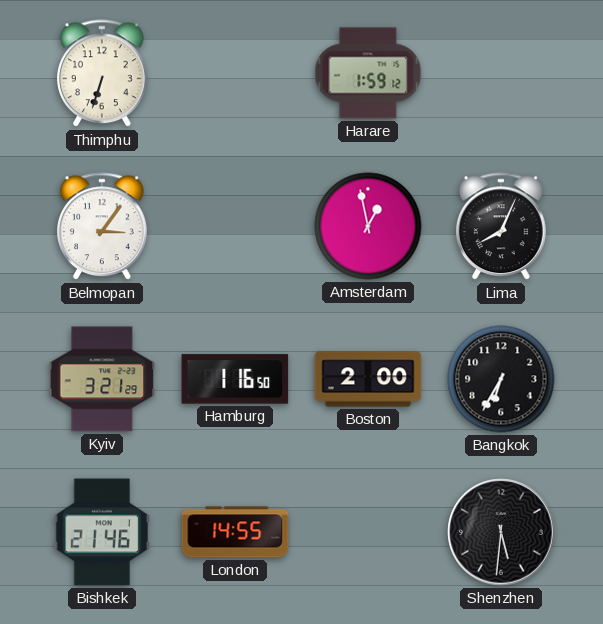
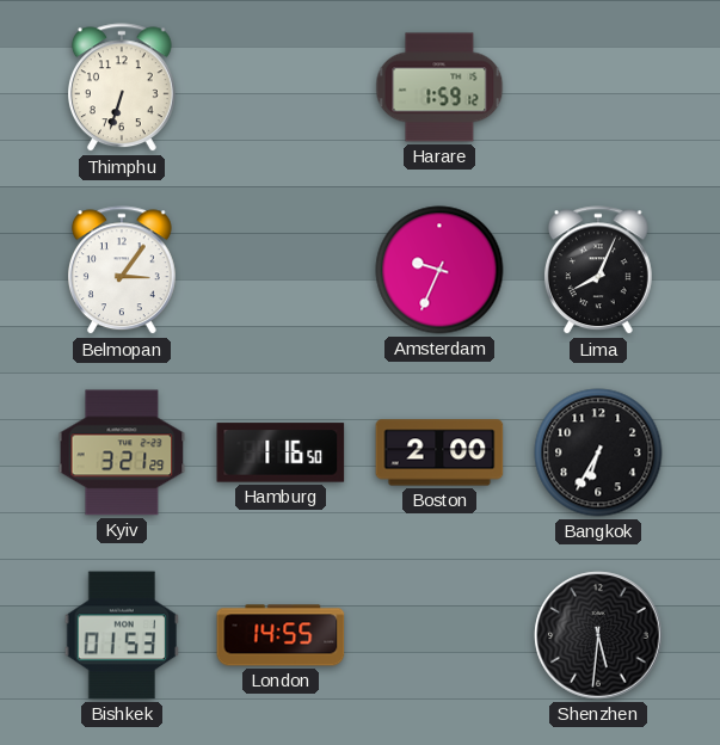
Amsterdam: 12:58 -> 9:34 (439, 270)
Bishkek: 21:46 -> 01:53 (121, 635)
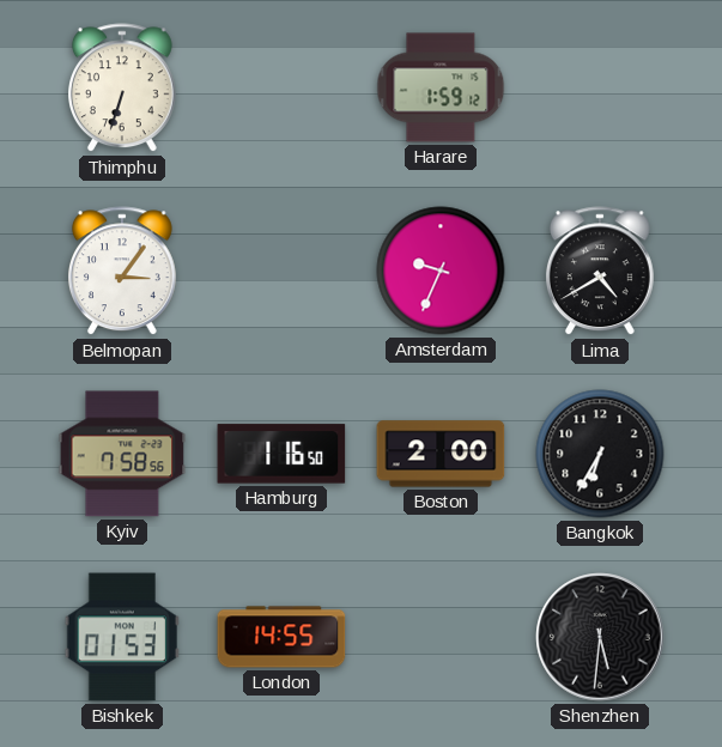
Lima: 8:04 -> 4:40 (600, 272)
Kyiv: 3:21 -> 7:58 (122, 454)
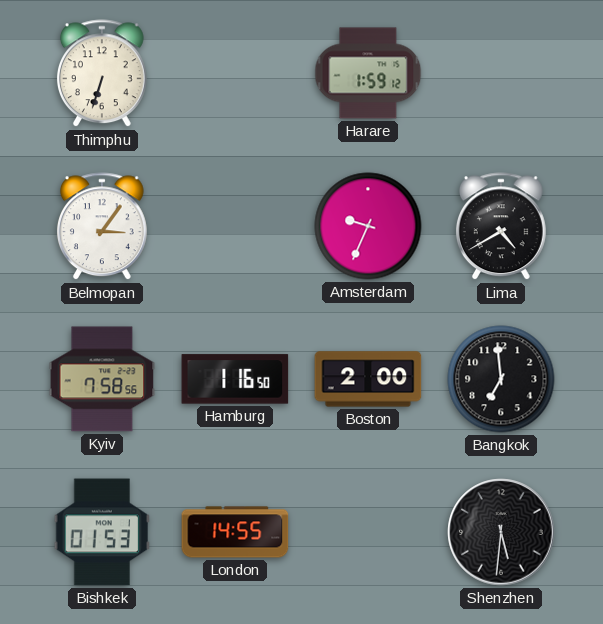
Bangkok: 6:35 -> 6:59 (501, 379)
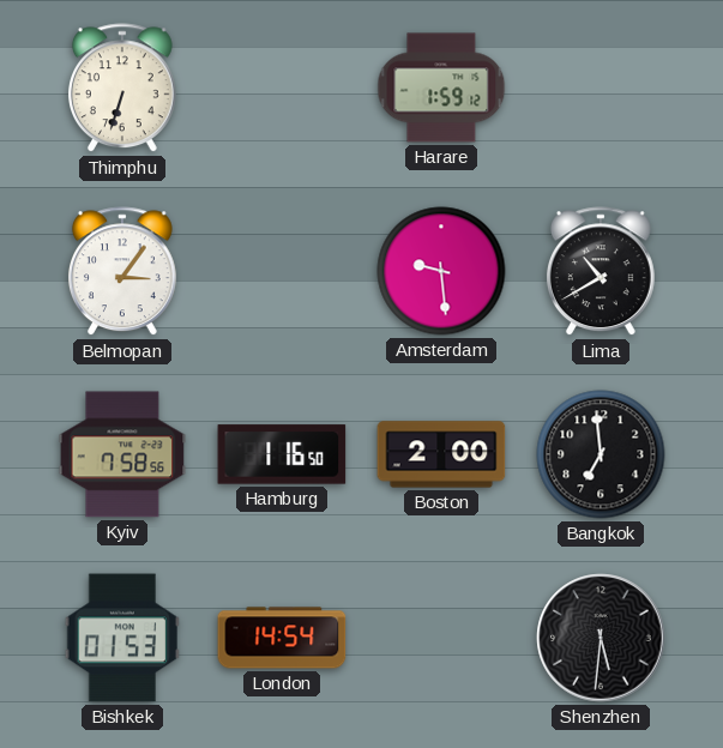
Amsterdam: 9:34 -> 9:29 (441, 271)
Lima: 4:40 -> 10:40 (601, 272)
London: 14:55 -> 14:54 (282, 638)
